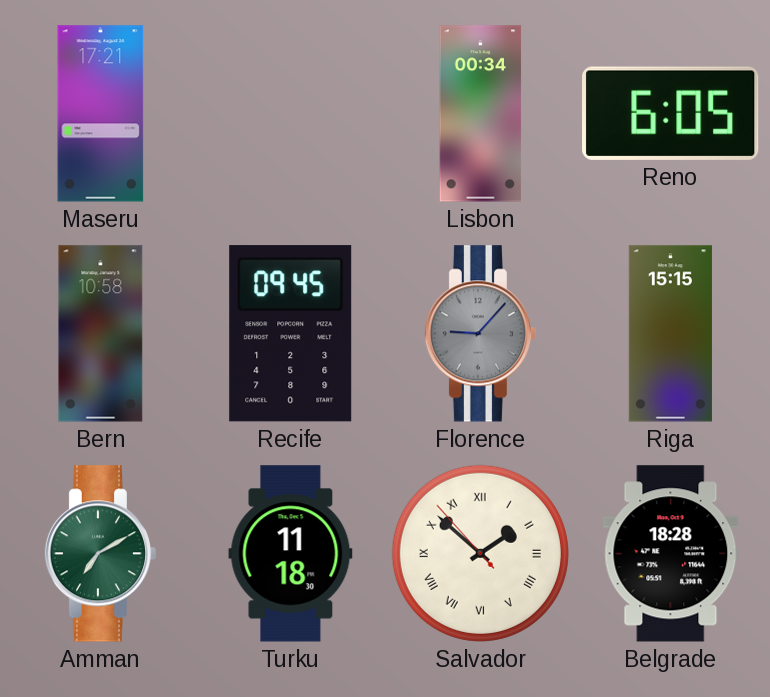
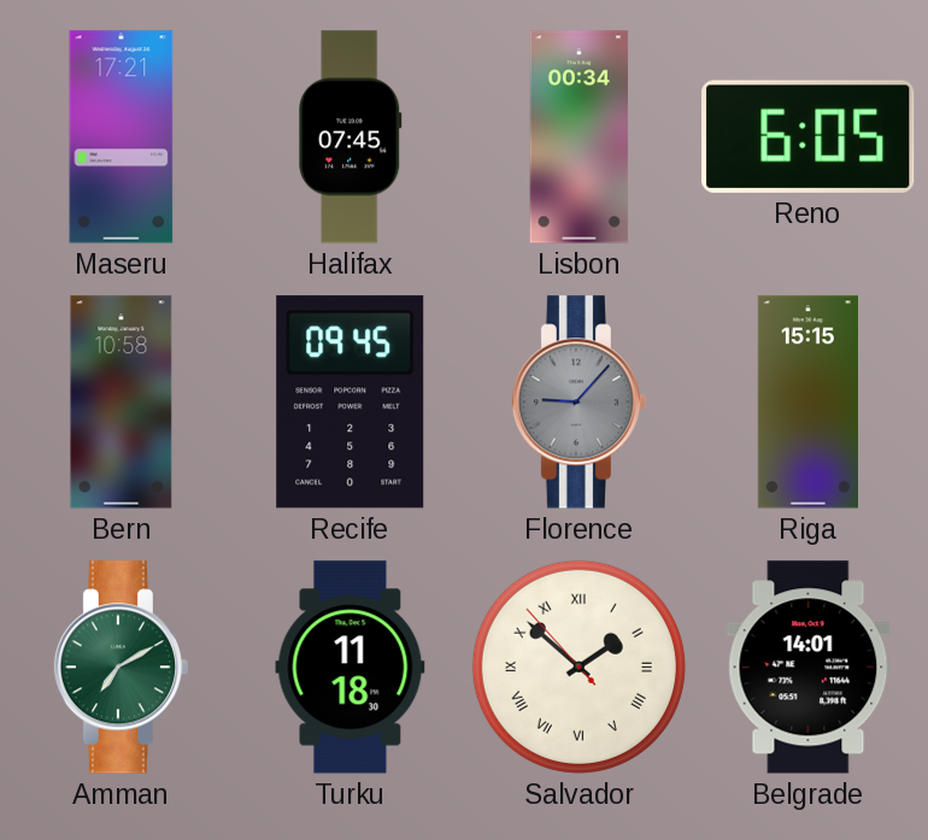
Halifax: none -> 07:45 (351, 137)
Belgrade: 18:28 -> 14:01 (809, 668)
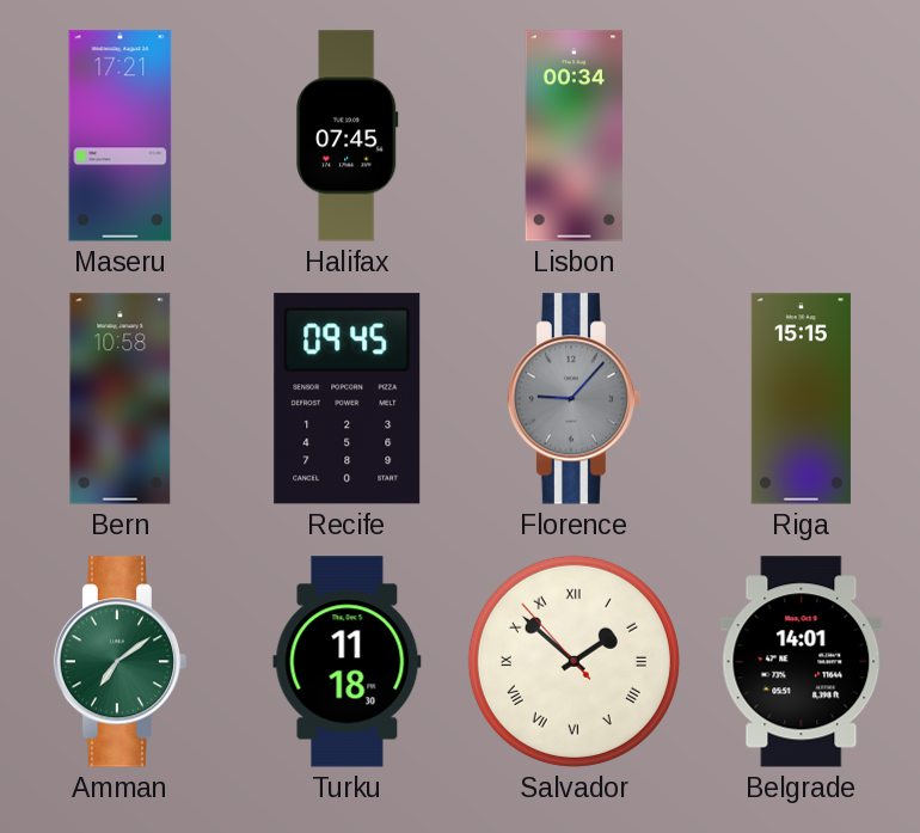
Reno: 6:05 -> none (809, 136)
Amman: 7:10 -> 7:09 (119, 662)
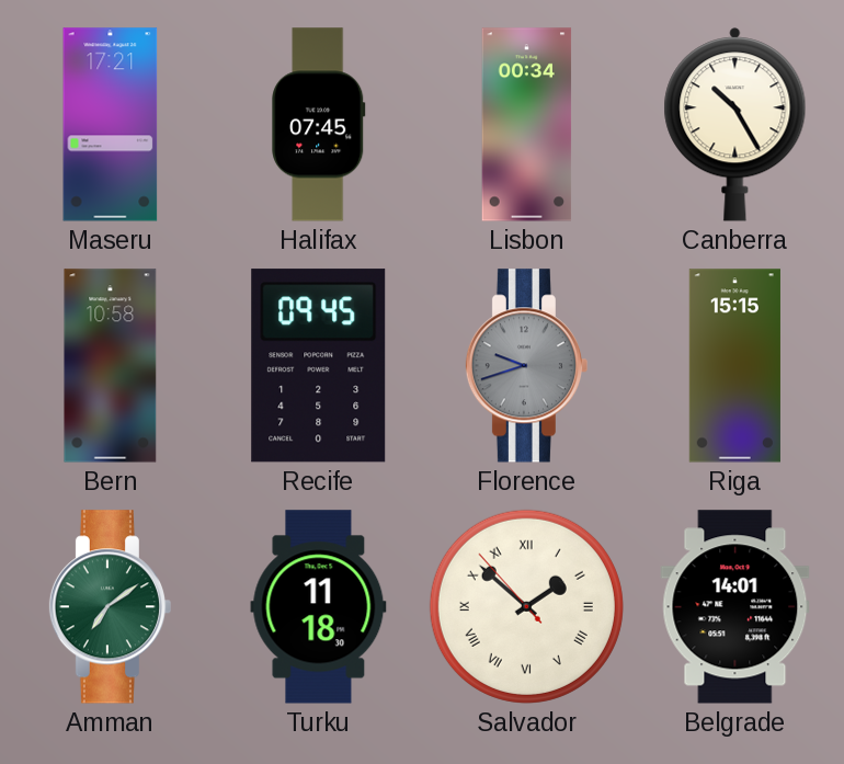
Canberra: none -> 10:25 (735, 125)
Florence: 9:07 -> 9:42 (526, 366)
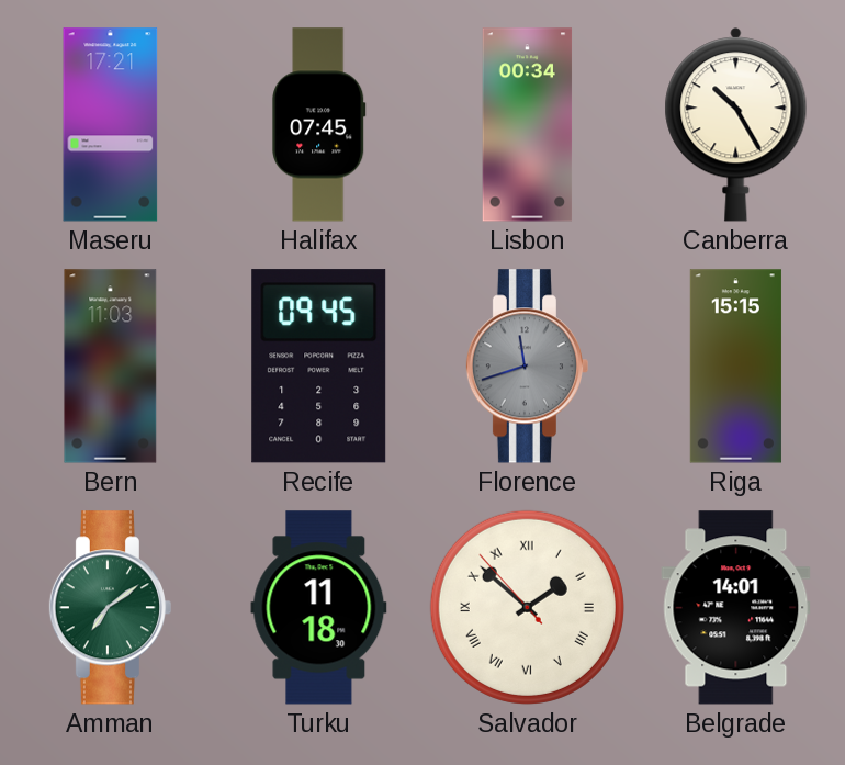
Bern: 10:58 -> 11:03 (111, 367)
Florence: 9:42 -> 11:42 (527, 367)
